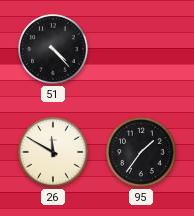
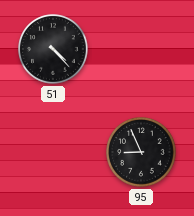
26: 11:50 -> none (53, 152)
95: 1:36 -> 8:56 (141, 152)
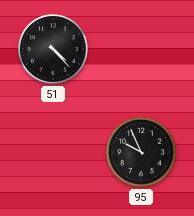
95: 8:56 -> 9:56 (141, 152)
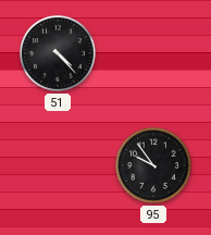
95: 9:56 -> 9:54 (153, 165)
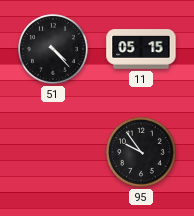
11: none -> 05:15 (141, 49)
